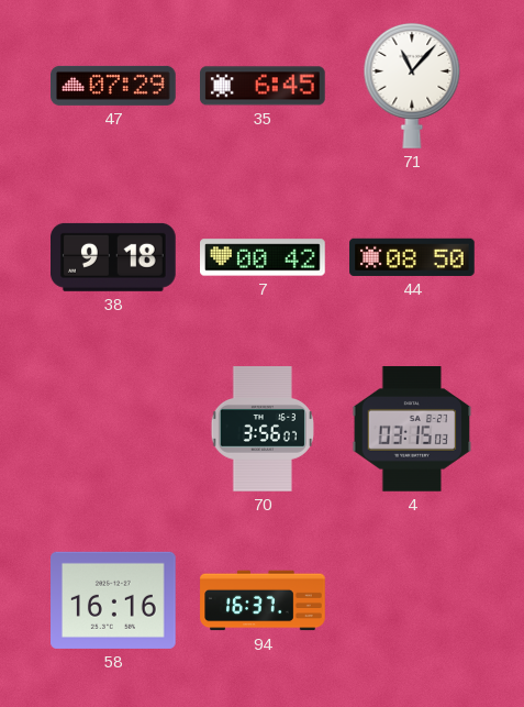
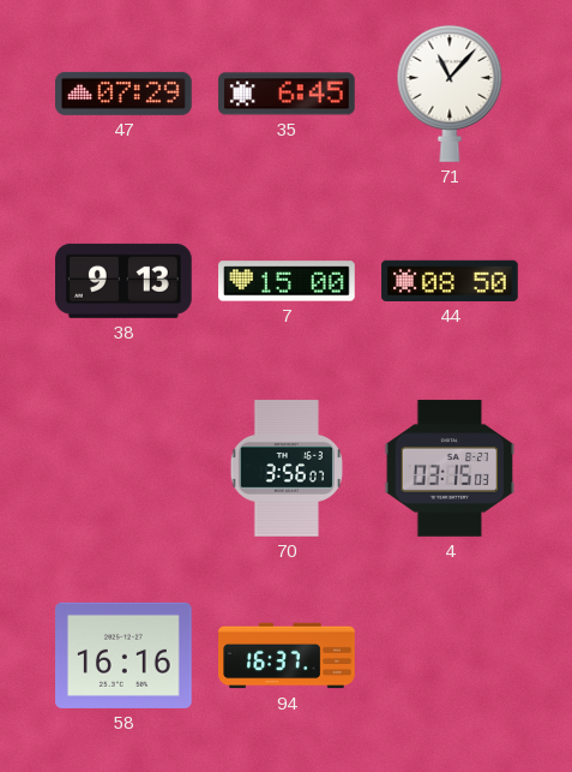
38: 9:18 -> 9:13 (125, 281)
7: 00:42 -> 15:00 (287, 281)
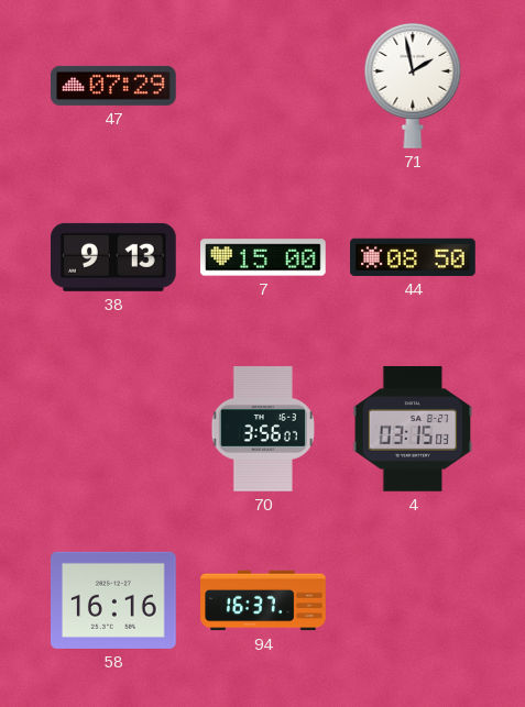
35: 6:45 -> none (288, 94)
71: 11:07 -> 1:58 (413, 86)
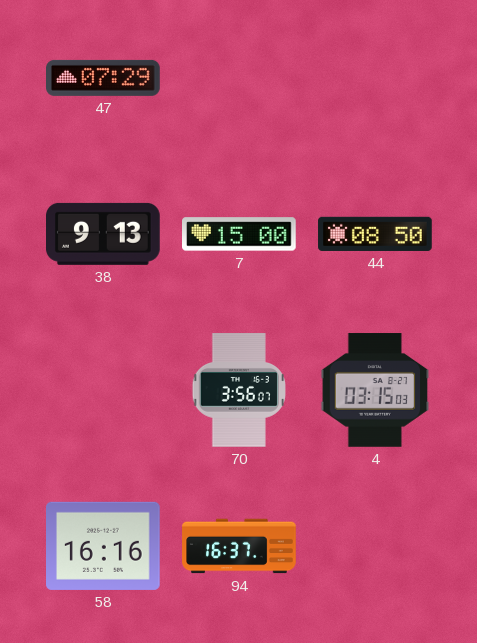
71: 1:58 -> none (413, 86)
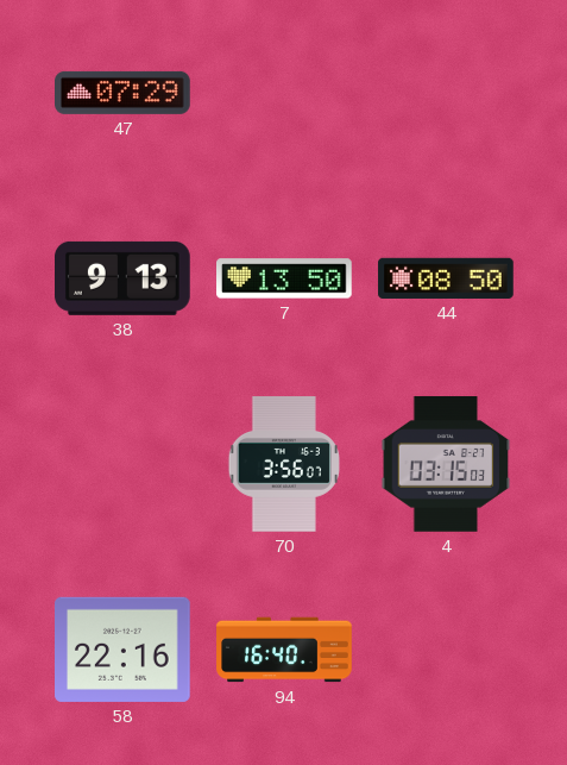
7: 15:00 -> 13:50 (284, 278)
58: 16:16 -> 22:16 (124, 650)
94: 16:37 -> 16:40 (284, 650)
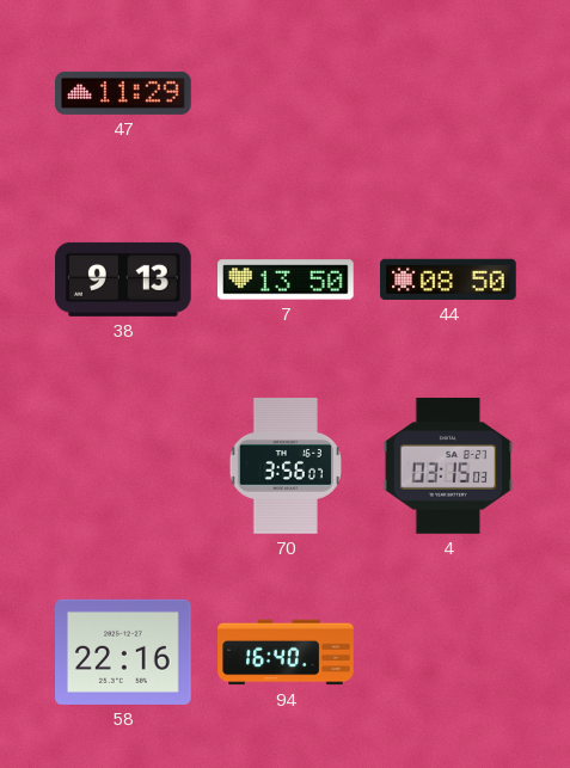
47: 07:29 -> 11:29 (123, 93)
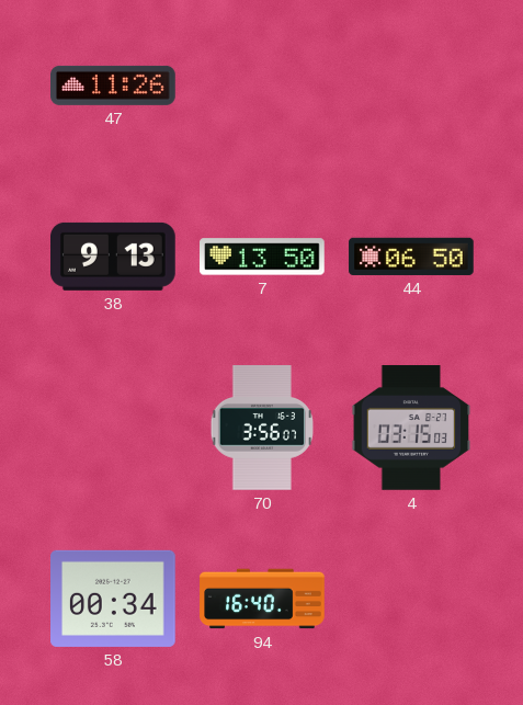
47: 11:29 -> 11:26 (113, 86)
44: 08:50 -> 06:50 (411, 257)
58: 22:16 -> 00:34 (114, 599)
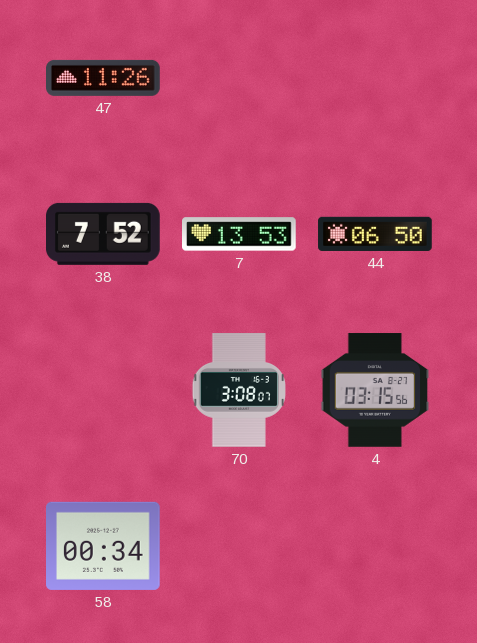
38: 9:13 -> 7:52 (104, 234)
7: 13:50 -> 13:53 (239, 234)
70: 3:56 -> 3:08 (238, 390)
4: 03:15:03 -> 03:15:56 (375, 390)
94: 16:40 -> none (262, 599)
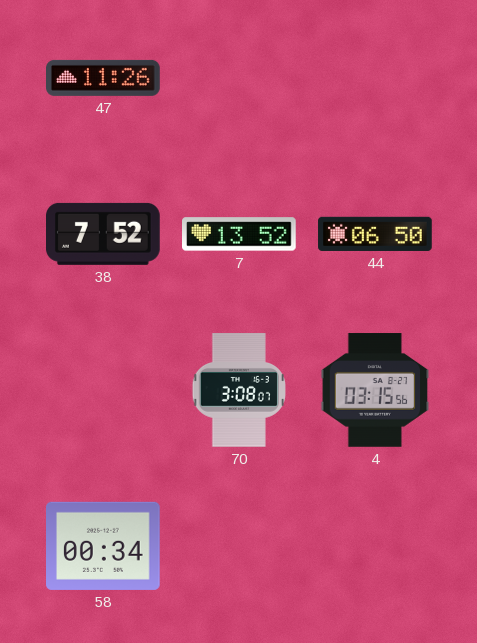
7: 13:53 -> 13:52 (239, 234)
